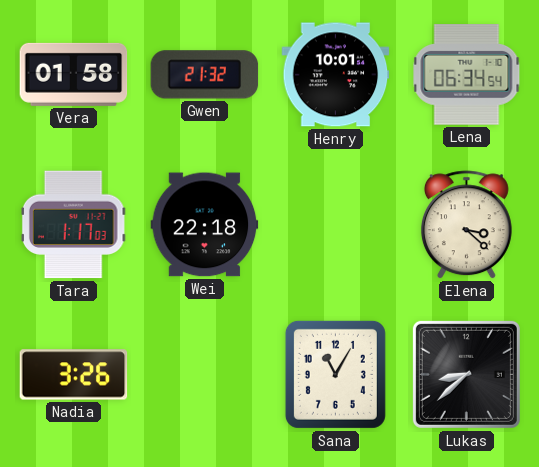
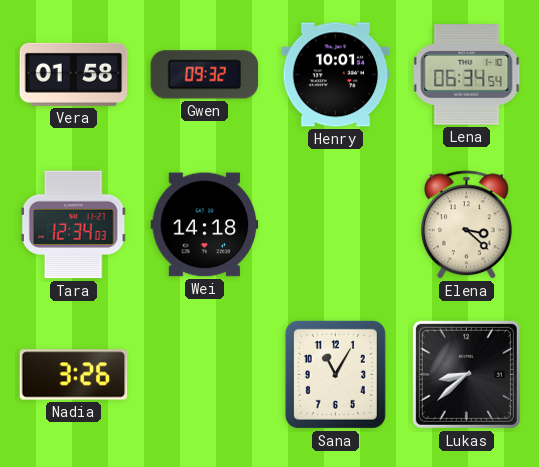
Gwen: 21:32 -> 09:32 (205, 75)
Tara: 1:17 -> 12:34 (73, 225)
Wei: 22:18 -> 14:18 (205, 225)
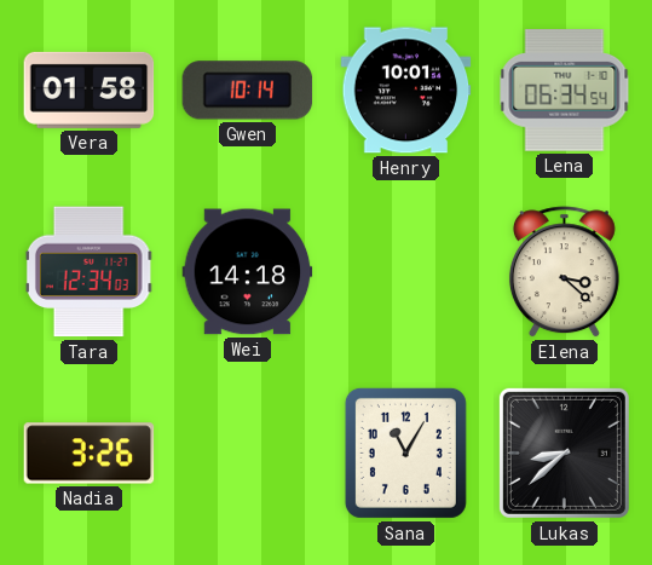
Gwen: 09:32 -> 10:14 (248, 91)
